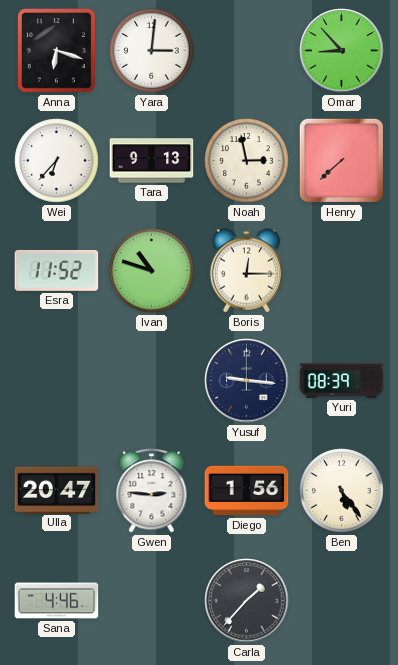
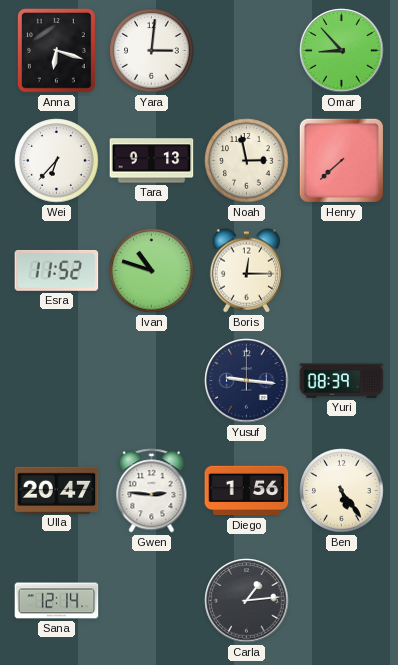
Sana: 4:46 -> 12:14 (57, 601)
Carla: 1:37 -> 1:14 (247, 601)
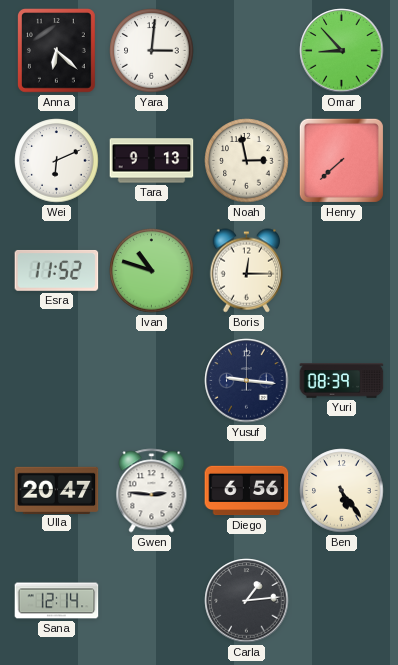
Anna: 6:18 -> 6:22 (57, 51)
Wei: 6:37 -> 6:11 (57, 161)
Diego: 1:56 -> 6:56 (247, 491)
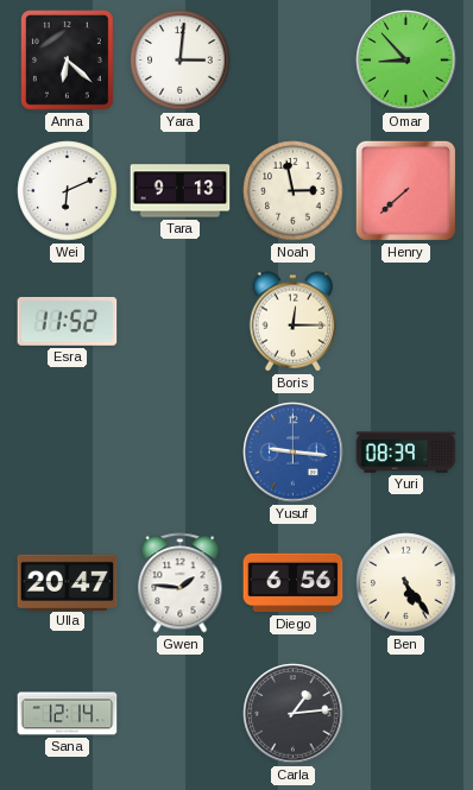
Ivan: 10:48 -> none (152, 271)
Yusuf dial: navy -> blue (294, 453)
Gwen: 2:46 -> 1:46 (181, 583)
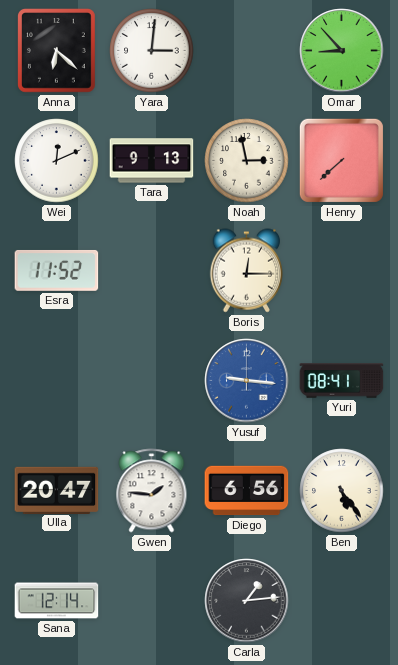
Wei: 6:11 -> 12:11 (57, 161)
Yuri: 08:39 -> 08:41 (342, 381)
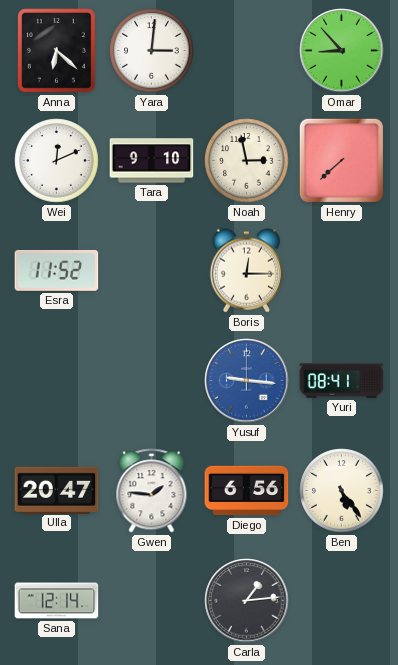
Tara: 9:13 -> 9:10 (152, 161)
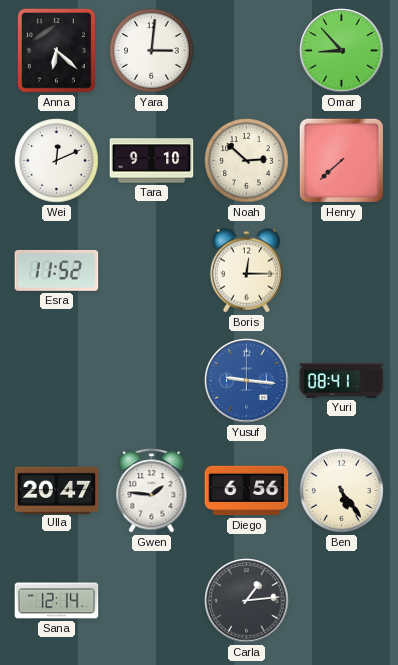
Noah: 2:58 -> 2:52 (247, 161)
